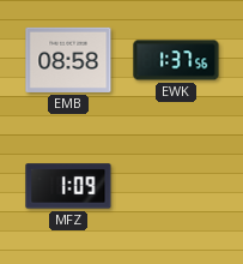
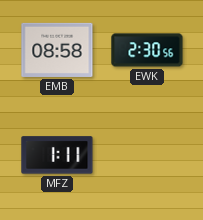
EWK: 1:37 -> 2:30 (147, 50)
MFZ: 1:09 -> 1:11 (57, 155)
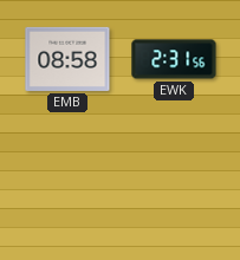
EWK: 2:30 -> 2:31 (174, 59)
MFZ: 1:11 -> none (57, 155)
